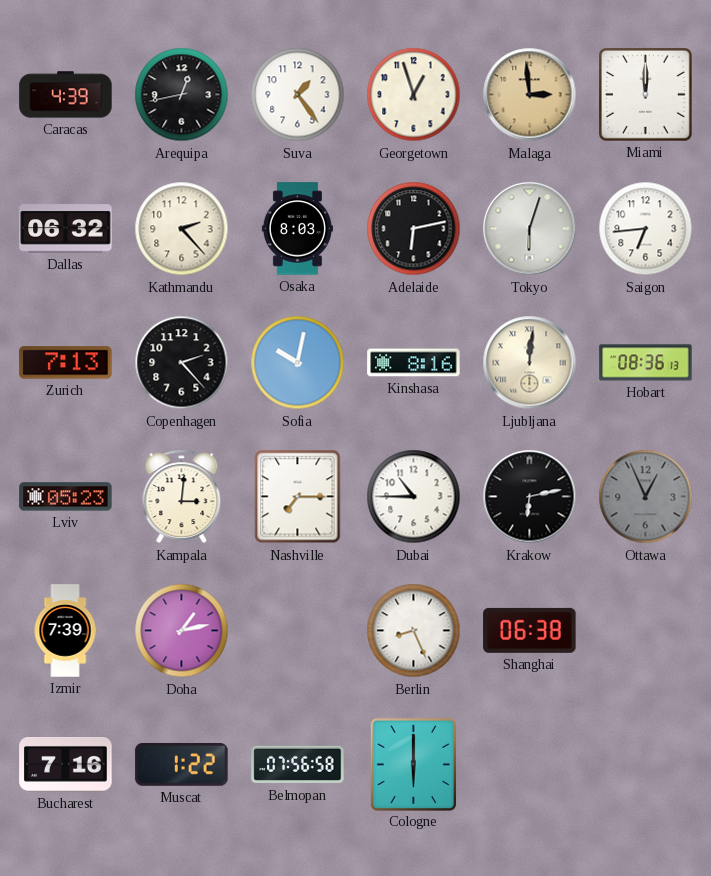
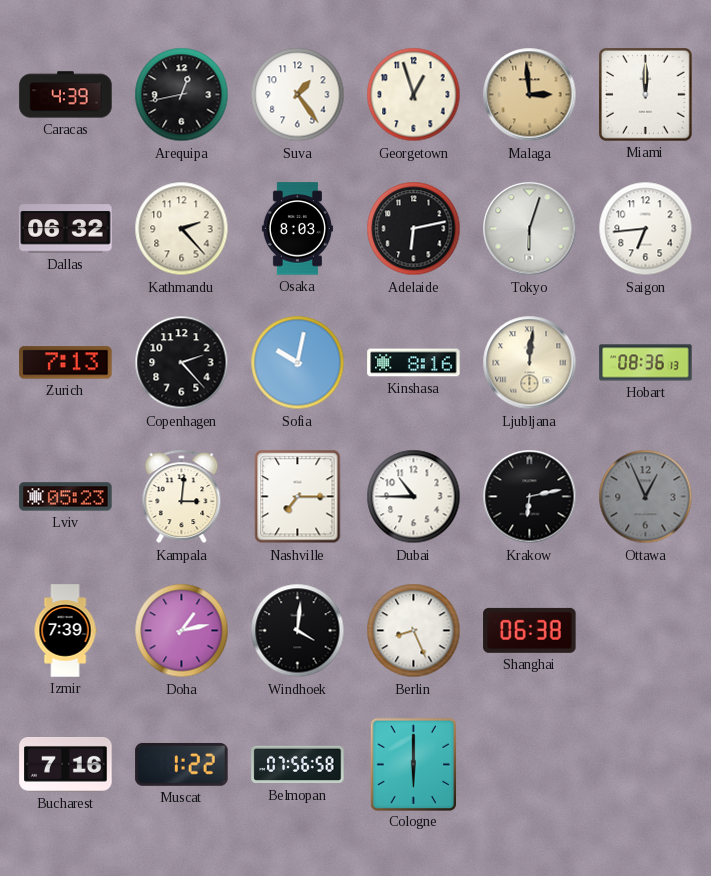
Windhoek: none -> 4:01 (298, 631)
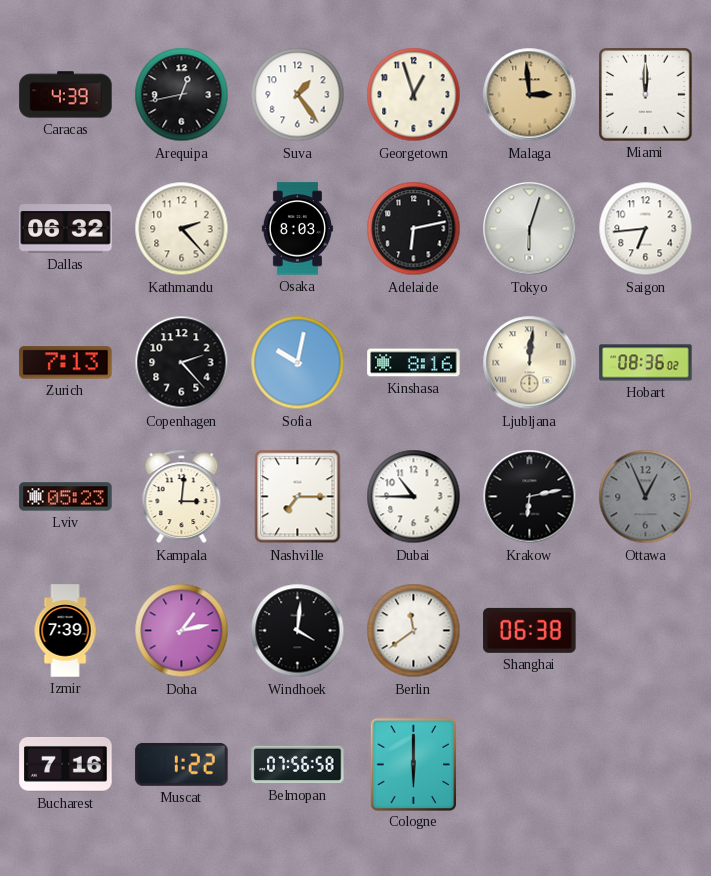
Hobart: 08:36:13 -> 08:36:02 (646, 363)
Berlin: 8:26 -> 11:39 (414, 631)
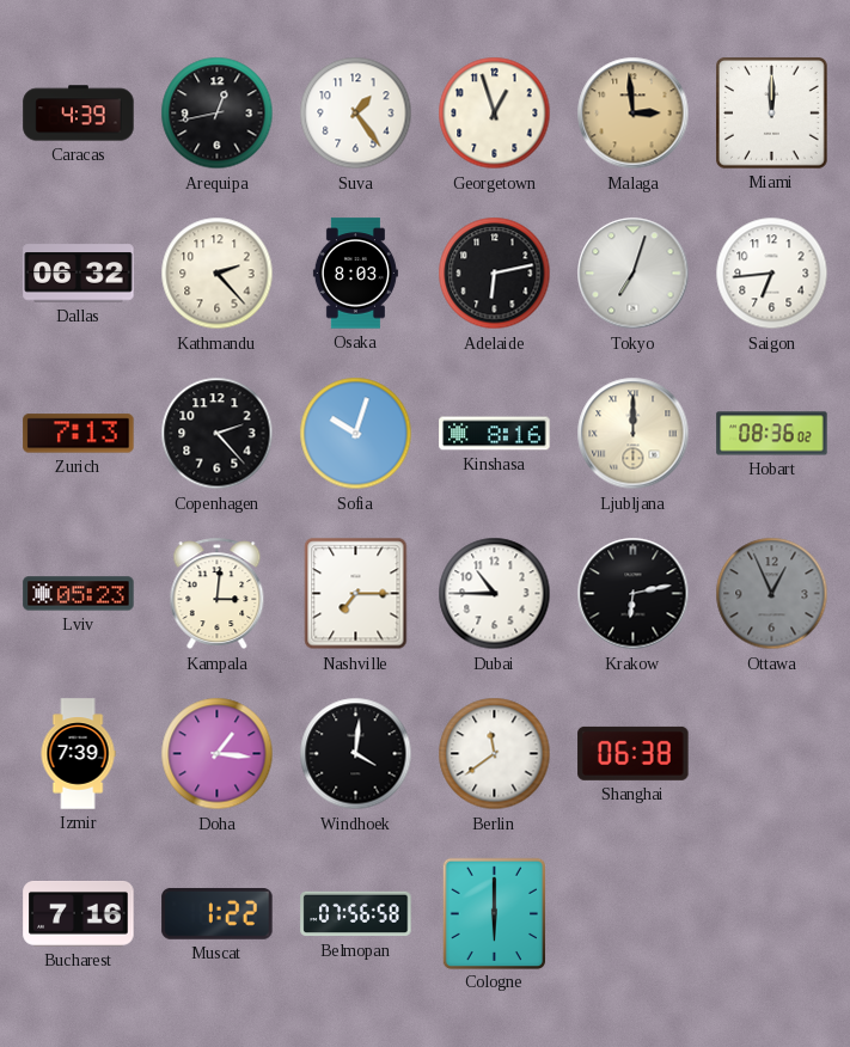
Tokyo: 6:03 -> 7:03 (634, 274)
Sofia: 10:02 -> 10:03 (356, 434)
Ljubljana: 12:01 -> 12:00 (634, 434)
Doha: 1:13 -> 1:16 (218, 754)
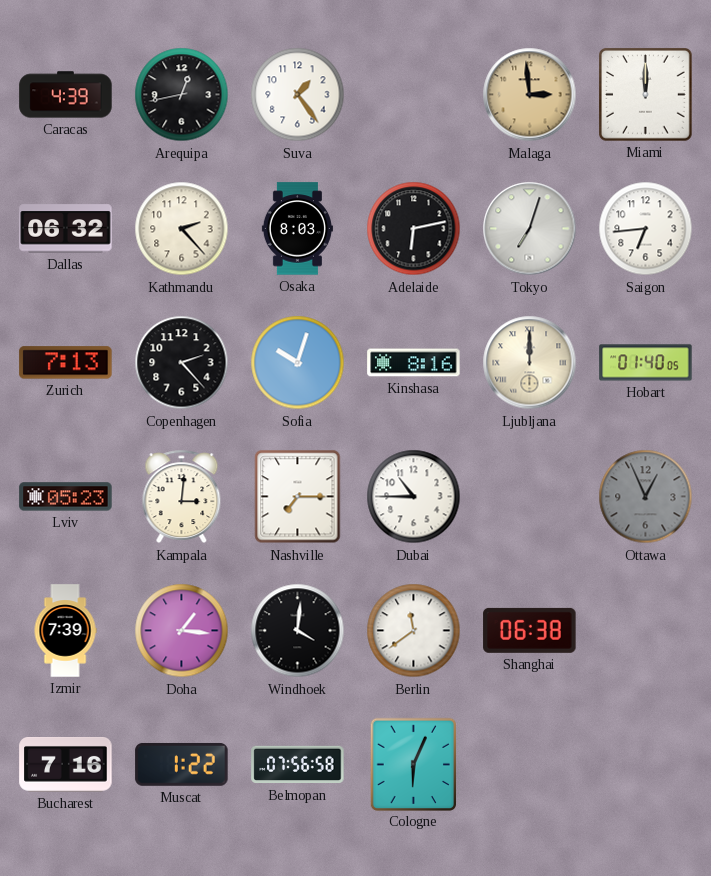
Georgetown: 12:57 -> none (495, 114)
Hobart: 08:36 -> 01:40 (646, 363)
Krakow: 6:13 -> none (634, 594)
Cologne: 6:00 -> 6:04 (413, 764)
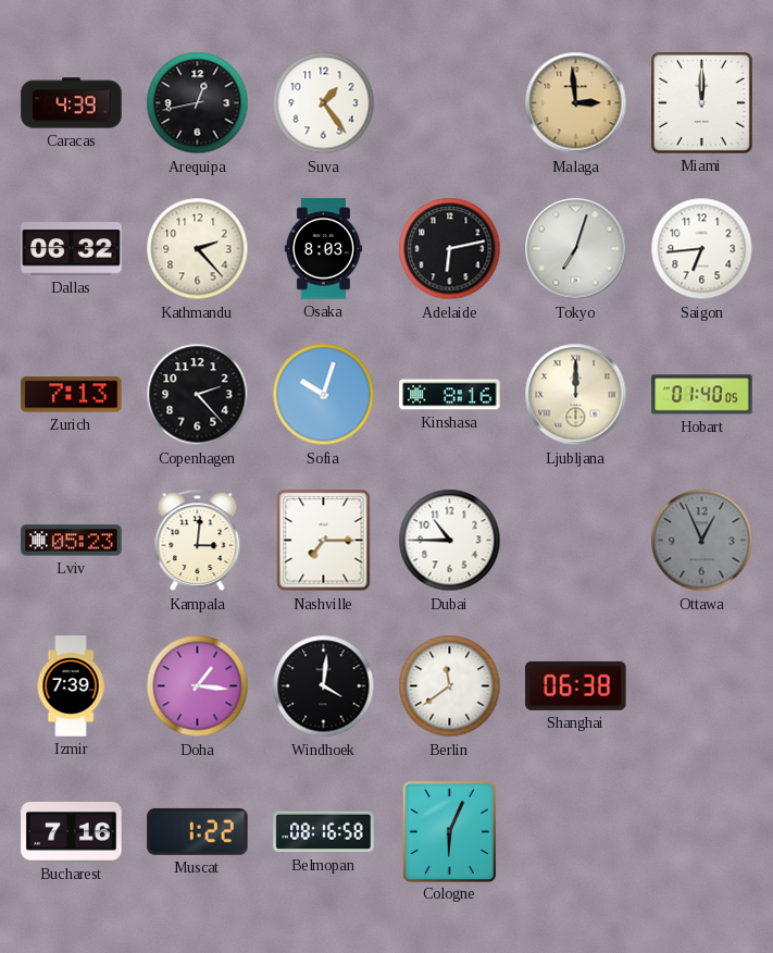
Belmopan: 07:56 -> 08:16 (324, 832)
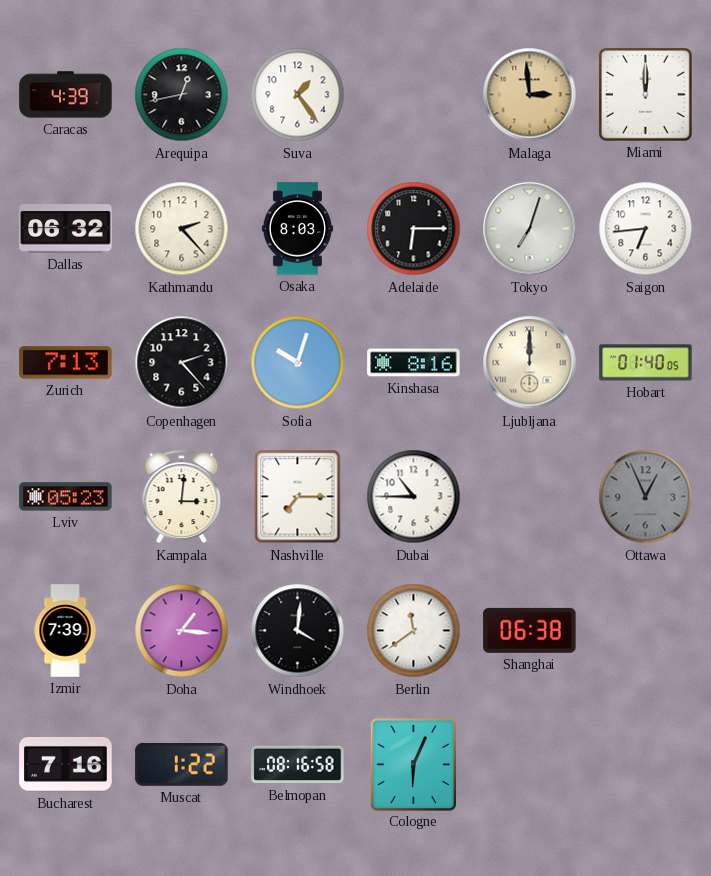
Adelaide: 6:13 -> 6:15 (414, 229)
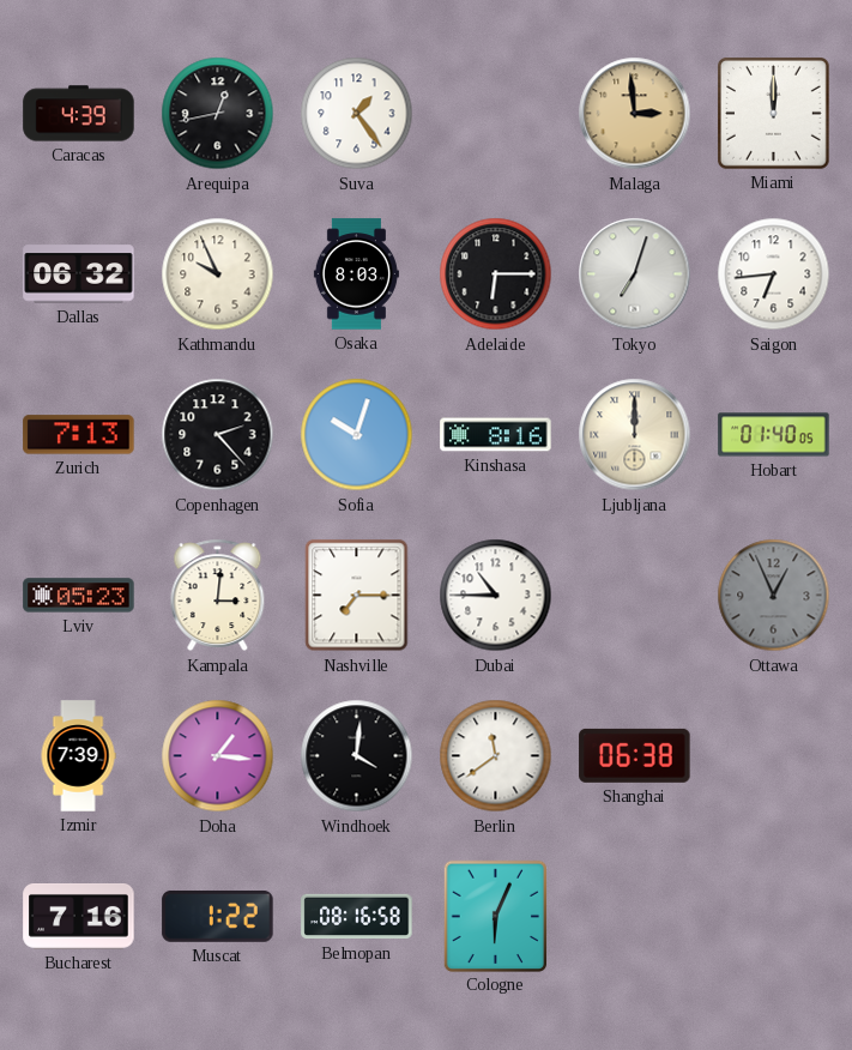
Kathmandu: 2:23 -> 9:56 (218, 274)
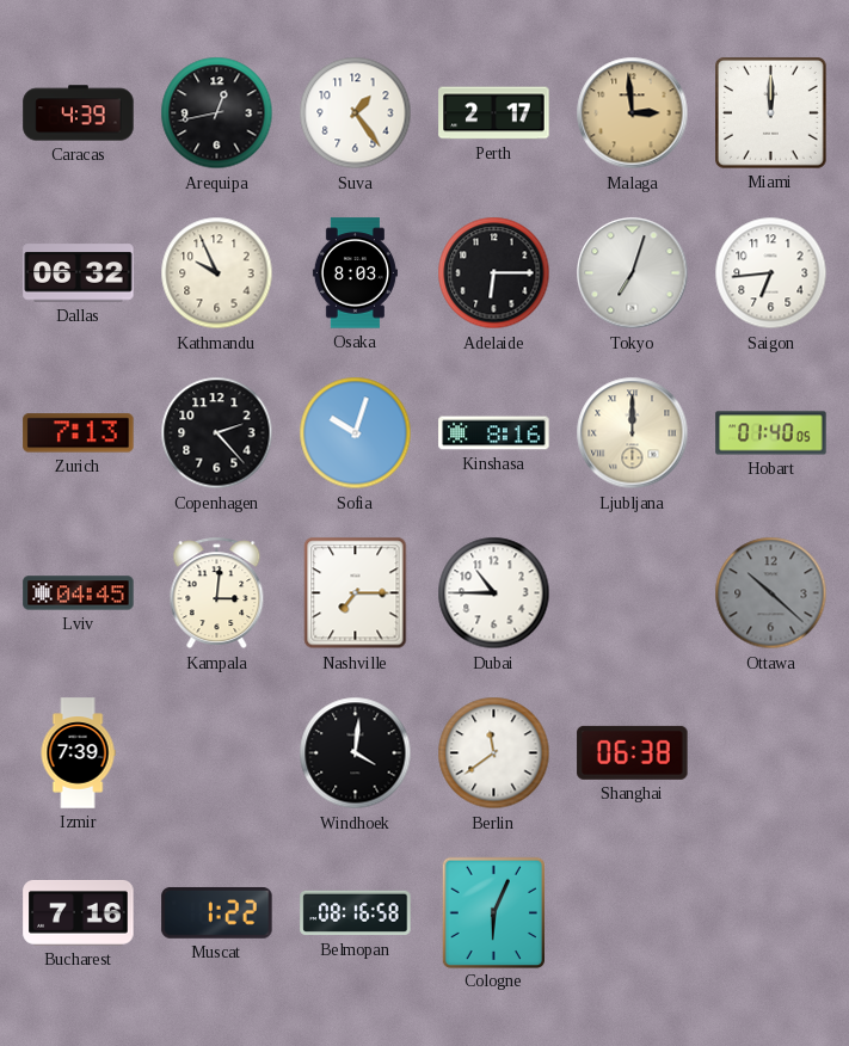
Perth: none -> 2:17 (494, 113)
Lviv: 05:23 -> 04:45 (79, 593)
Ottawa: 12:56 -> 10:22 (771, 593)
Doha: 1:16 -> none (218, 756)
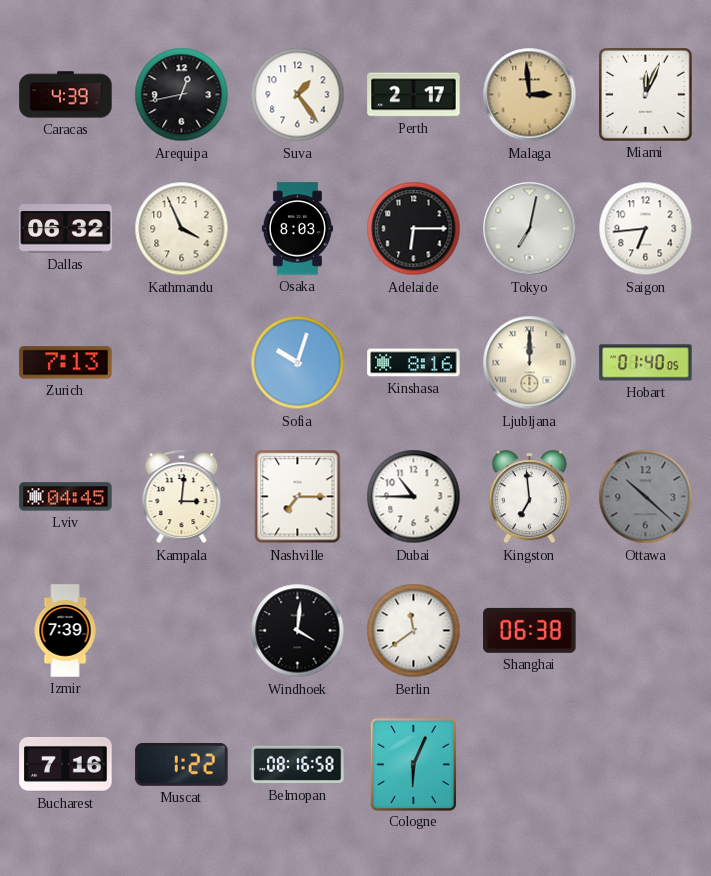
Miami: 12:00 -> 12:04 (646, 95)
Kathmandu: 9:56 -> 3:56 (182, 229)
Tokyo: 7:03 -> 7:02 (530, 229)
Copenhagen: 2:23 -> none (217, 433)
Kingston: none -> 6:59 (529, 497)
